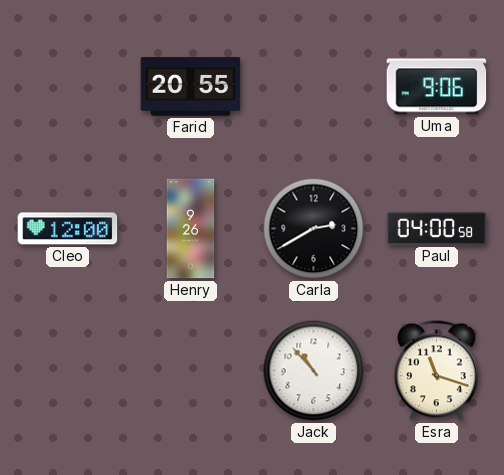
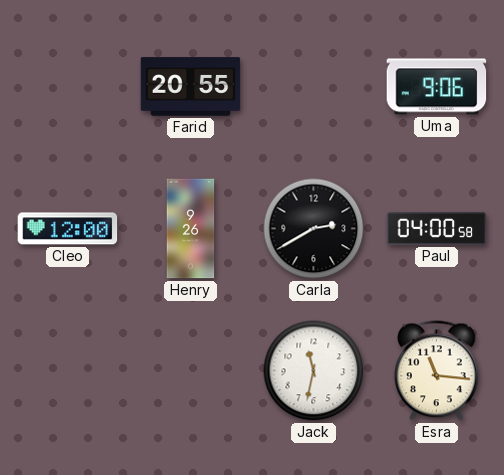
Jack: 10:53 -> 11:32 (314, 371)
Esra: 11:18 -> 11:16 (437, 371)
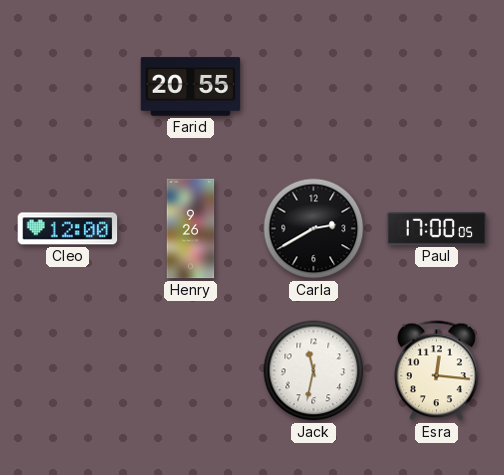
Uma: 9:06 -> none (437, 87)
Paul: 04:00 -> 17:00 (437, 228)
Esra: 11:16 -> 12:16 (437, 371)
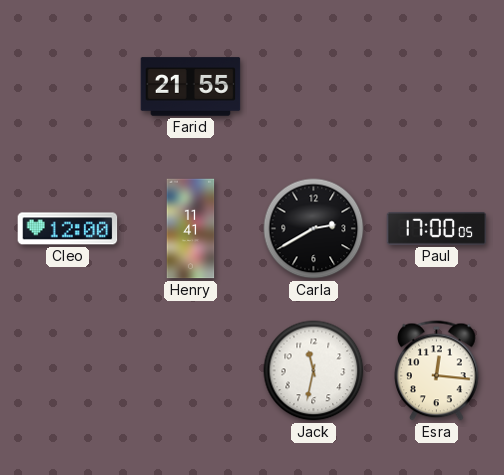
Farid: 20:55 -> 21:55 (191, 87)
Henry: 9:26 -> 11:41 (191, 229)
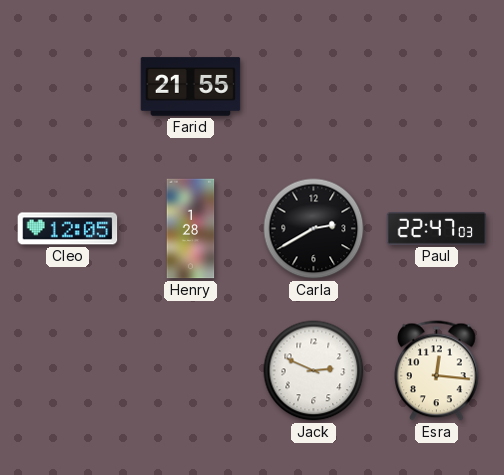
Cleo: 12:00 -> 12:05 (68, 229)
Henry: 11:41 -> 1:28 (191, 229)
Paul: 17:00 -> 22:47 (437, 228)
Jack: 11:32 -> 2:49 (314, 371)
